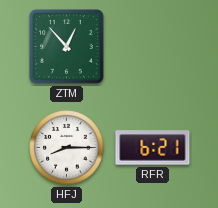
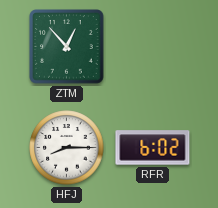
RFR: 6:21 -> 6:02 (153, 148)
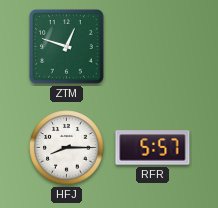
ZTM: 12:53 -> 12:48 (67, 47)
RFR: 6:02 -> 5:57 (153, 148)
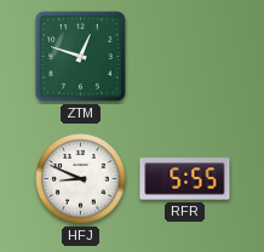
HFJ: 8:15 -> 8:49 (81, 179)
RFR: 5:57 -> 5:55 (185, 179)
